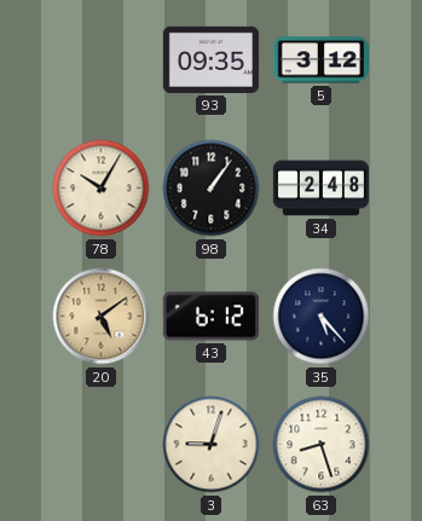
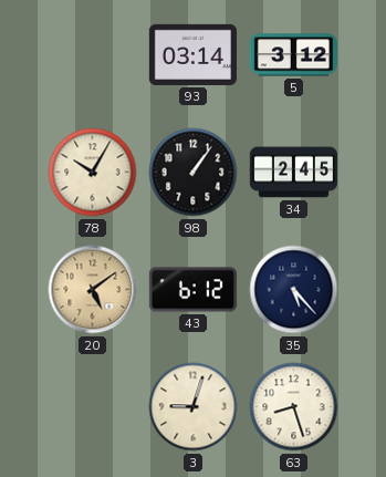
93: 09:35 -> 03:14 (192, 54)
34: 2:48 -> 2:45 (293, 173)
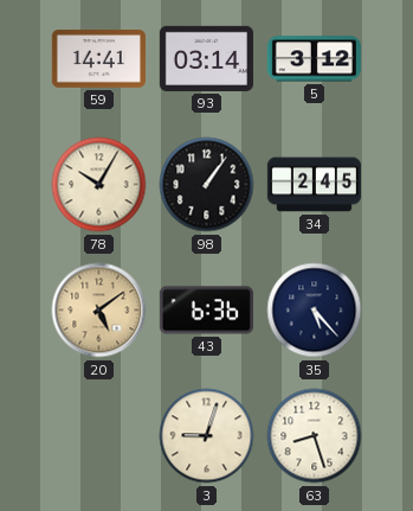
59: none -> 14:41 (98, 59)
43: 6:12 -> 6:36 (206, 311)
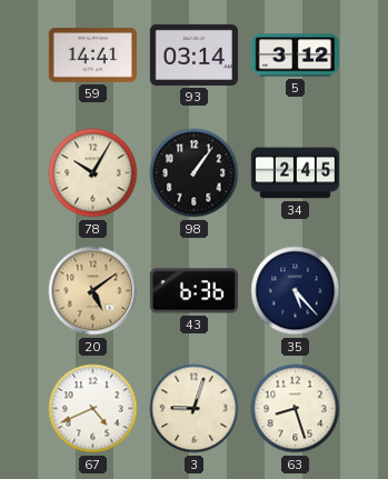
67: none -> 4:41 (93, 409)
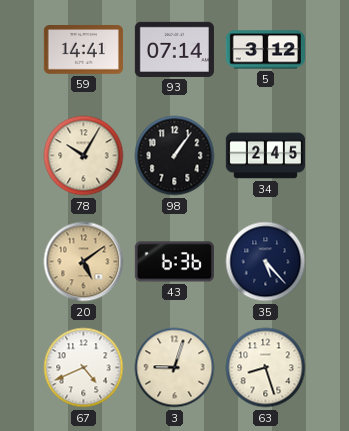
93: 03:14 -> 07:14 (174, 49)
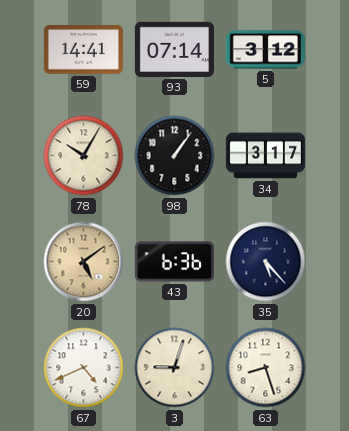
34: 2:45 -> 3:17 (265, 156)
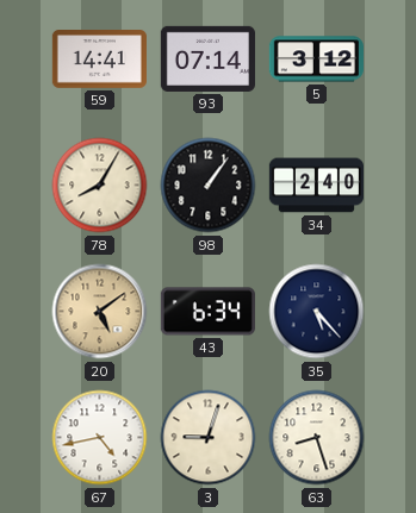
78: 10:05 -> 8:05 (100, 186)
34: 3:17 -> 2:40 (316, 186)
43: 6:36 -> 6:34 (207, 312)
67: 4:41 -> 4:43 (100, 438)
